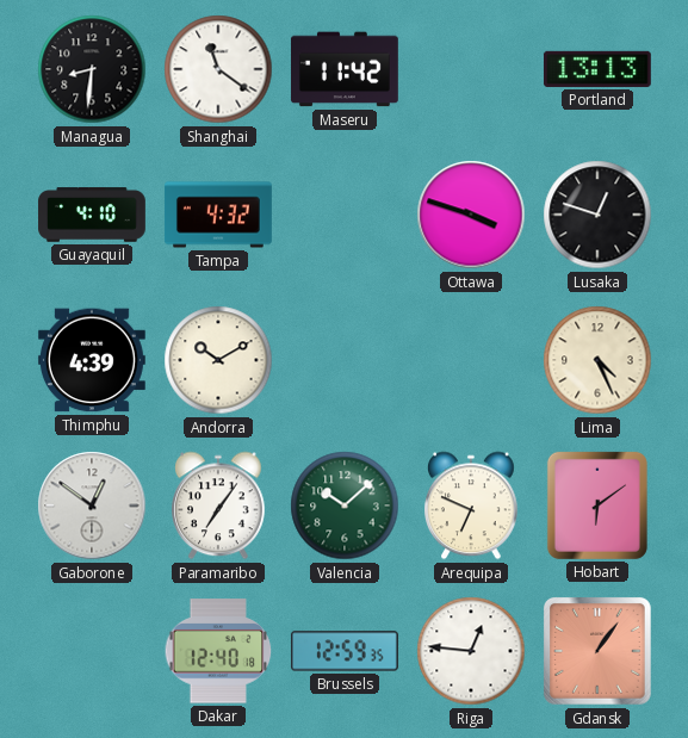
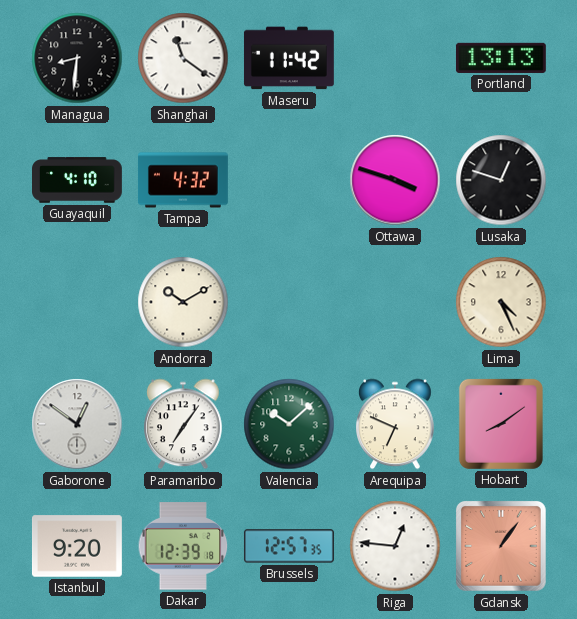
Thimphu: 4:39 -> none (92, 360)
Hobart: 6:09 -> 8:09 (501, 424)
Istanbul: none -> 9:20 (77, 546)
Dakar: 12:40 -> 12:39 (183, 546)
Brussels: 12:59 -> 12:57 (289, 546)
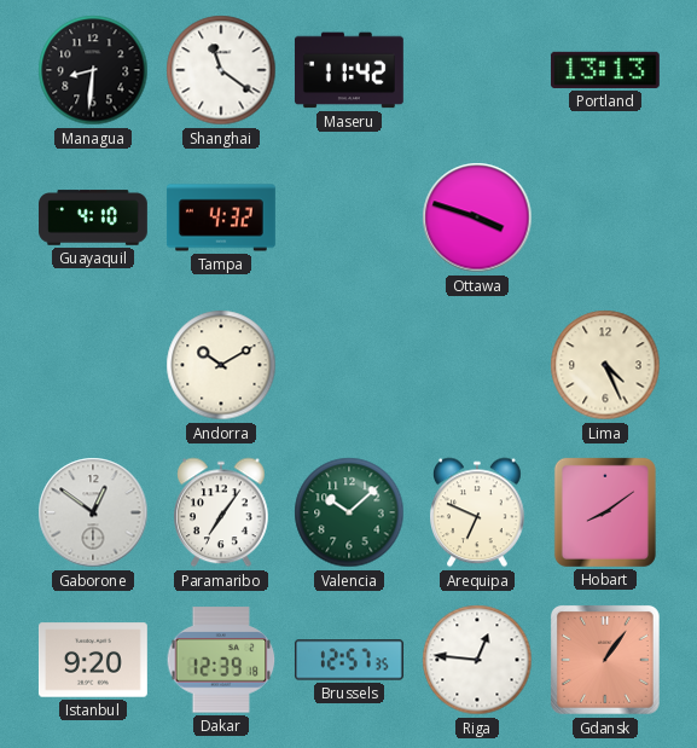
Lusaka: 12:48 -> none (501, 180)
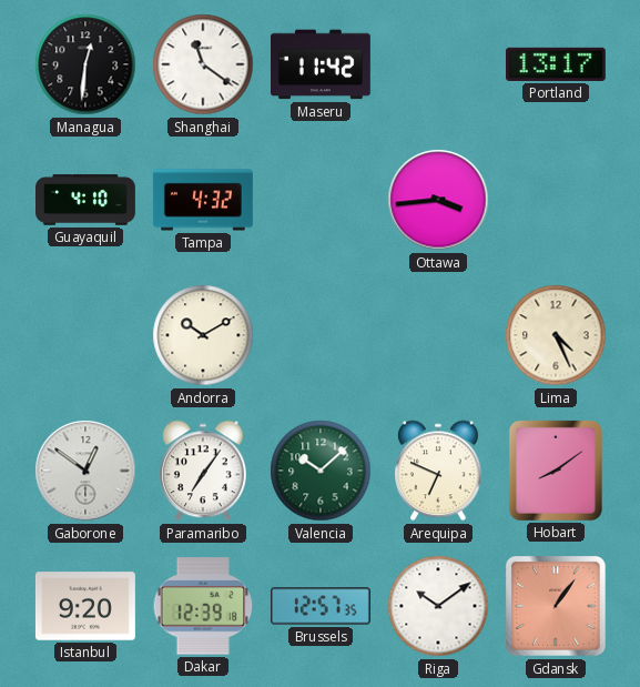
Managua: 8:31 -> 12:31 (85, 64)
Portland: 13:13 -> 13:17 (556, 64)
Ottawa: 3:48 -> 3:44 (438, 200)
Riga: 12:46 -> 10:09 (438, 606)
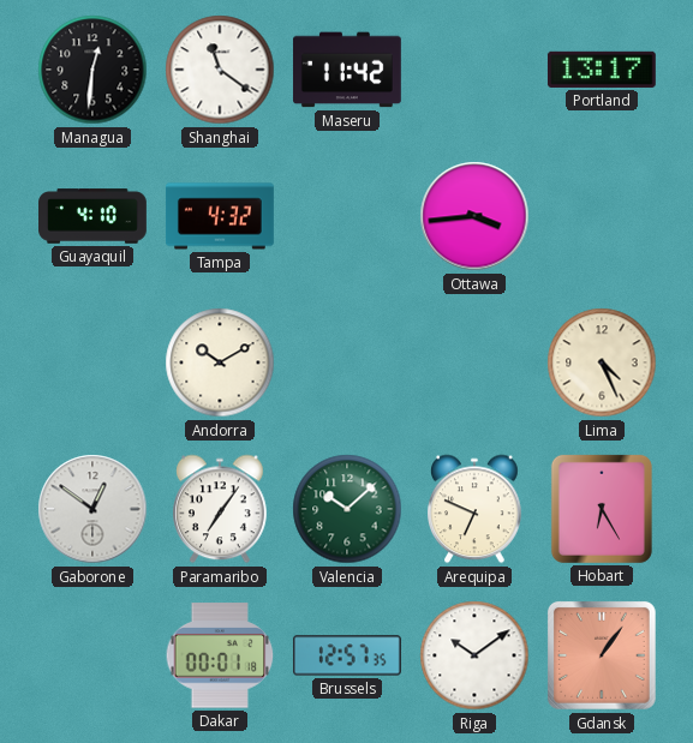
Hobart: 8:09 -> 6:25 (602, 509)
Istanbul: 9:20 -> none (85, 606)
Dakar: 12:39 -> 00:01 (220, 655)
